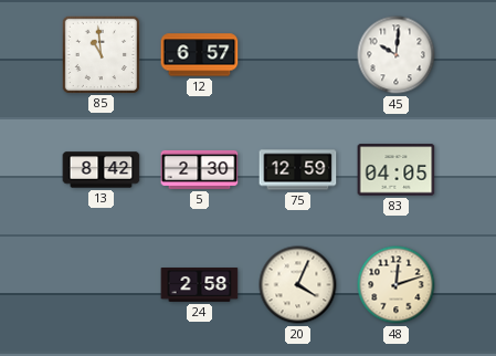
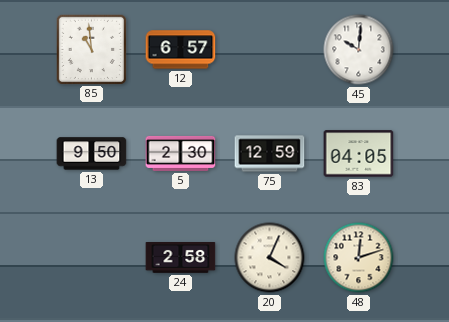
13: 8:42 -> 9:50 (92, 154)
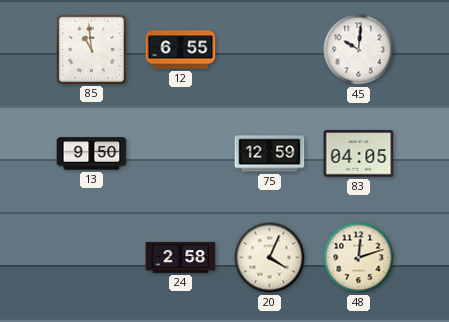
12: 6:57 -> 6:55 (181, 50)
5: 2:30 -> none (181, 153)
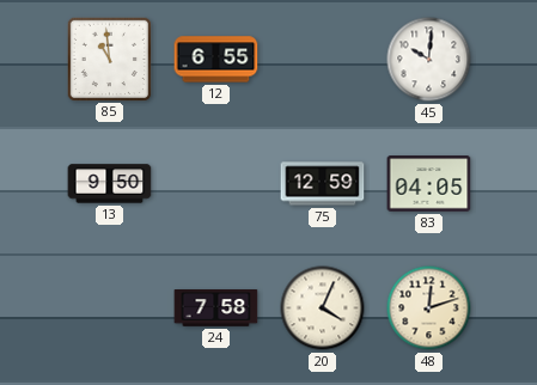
24: 2:58 -> 7:58 (216, 308)
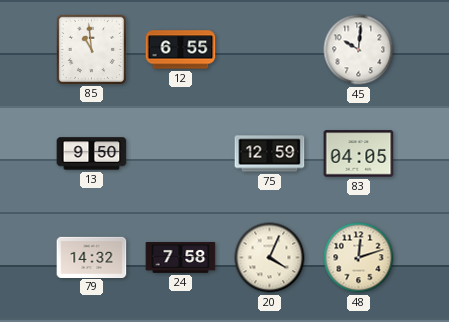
79: none -> 14:32 (92, 257)
